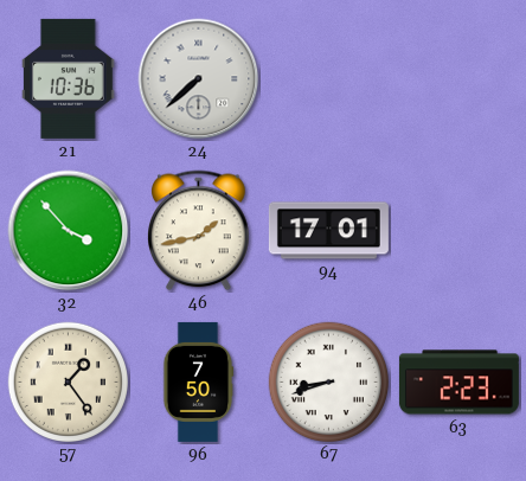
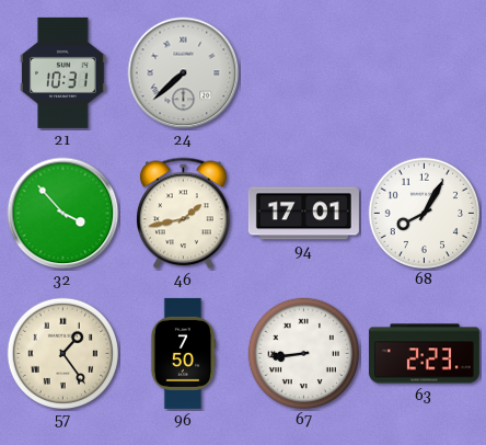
21: 10:36 -> 10:31 (63, 72)
68: none -> 8:05 (424, 213)
67: 8:42 -> 8:44 (303, 353)
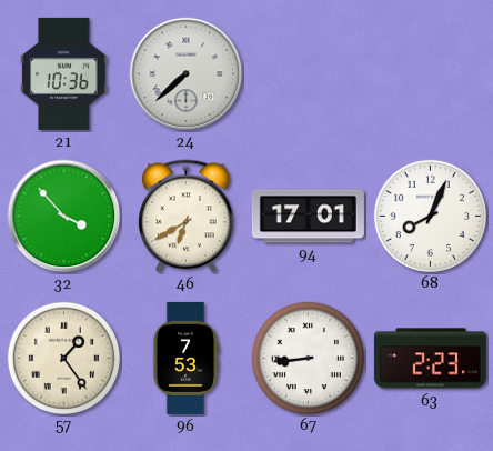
21: 10:31 -> 10:36 (64, 73)
46: 1:43 -> 6:40 (187, 217)
68: 8:05 -> 8:04 (430, 216)
96: 7:50 -> 7:53 (185, 358)
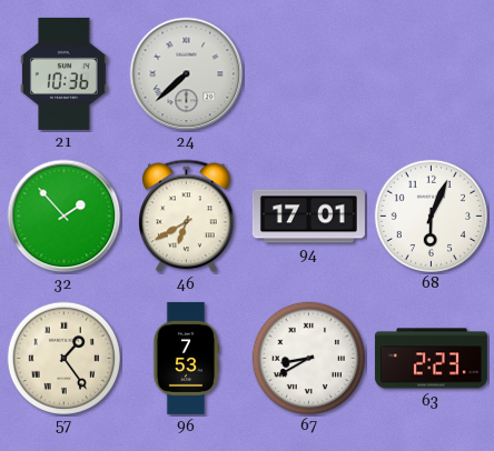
32: 3:53 -> 1:53 (65, 217)
68: 8:04 -> 6:04 (431, 216)
67: 8:44 -> 8:40 (308, 358)
